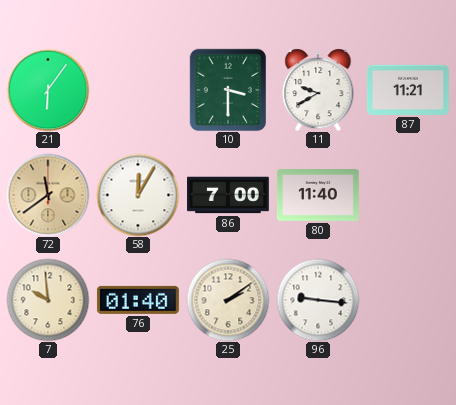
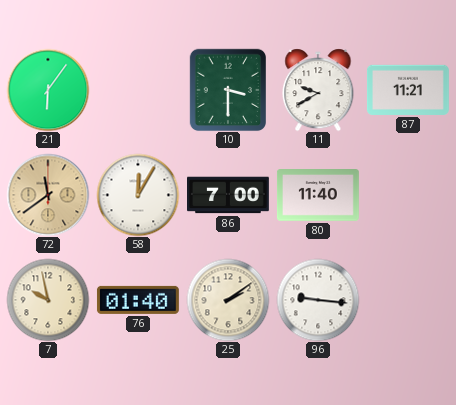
7: 9:59 -> 9:58 (48, 300)
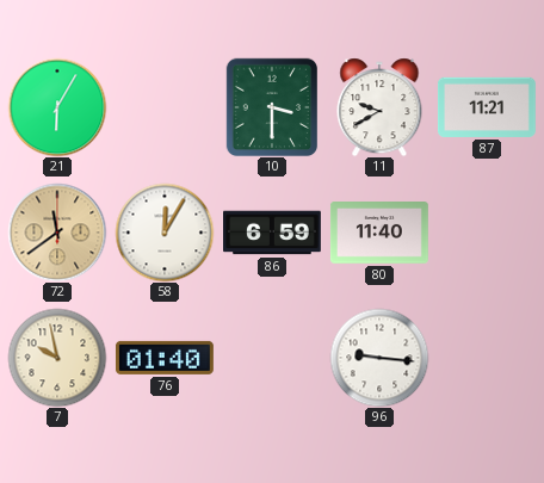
21: 6:06 -> 6:05 (57, 107)
86: 7:00 -> 6:59 (273, 233)
25: 2:09 -> none (228, 300)
